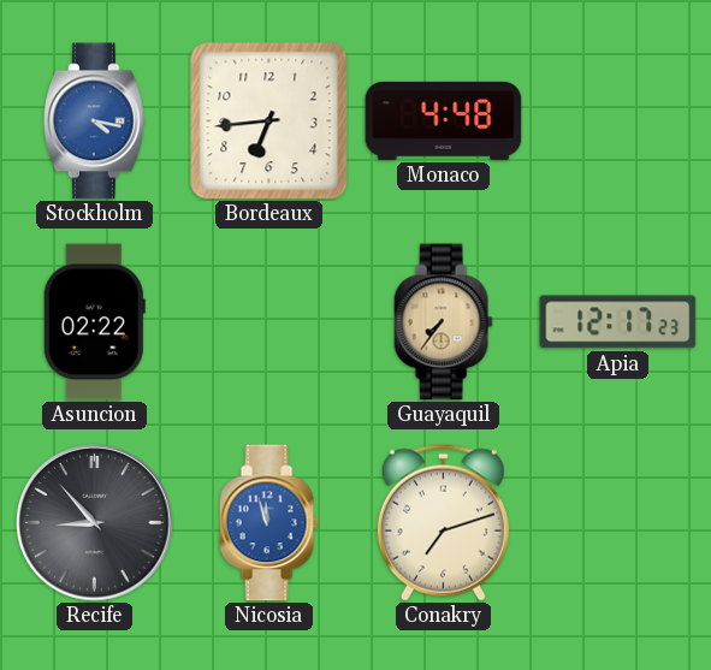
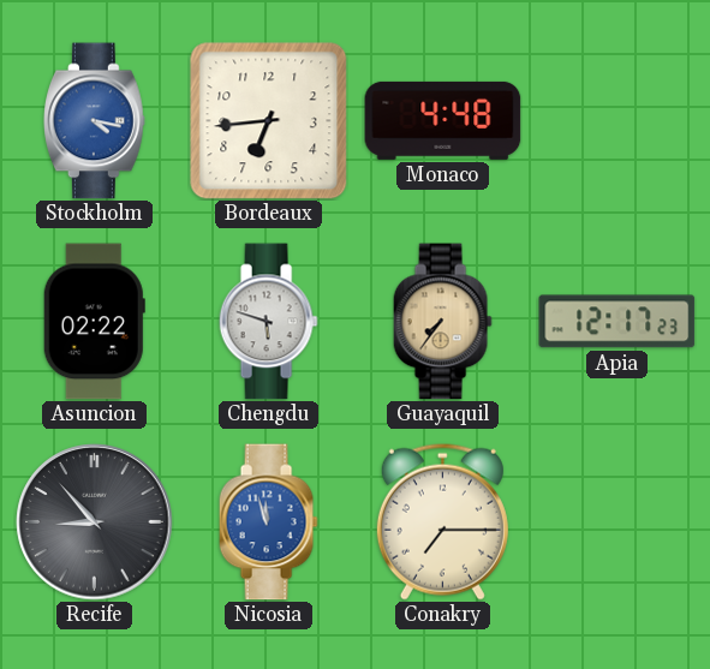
Chengdu: none -> 5:48 (268, 322)
Conakry: 7:12 -> 7:15 (442, 521)
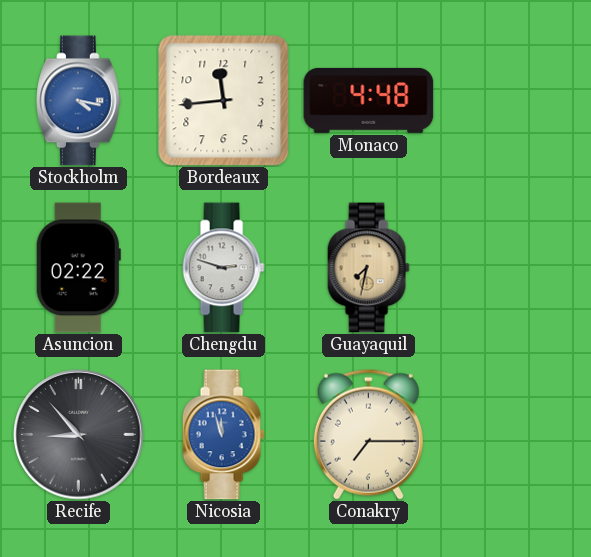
Bordeaux: 6:44 -> 11:44 (224, 101)
Chengdu: 5:48 -> 2:48 (223, 268)
Guayaquil: 7:36 -> 7:32 (368, 268)
Apia: 12:17 -> none (617, 322)
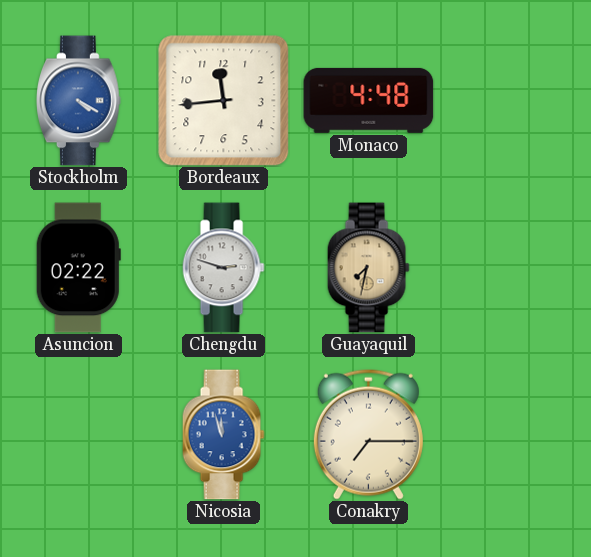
Stockholm: 4:17 -> 4:20 (79, 101)
Recife: 8:53 -> none (79, 435)
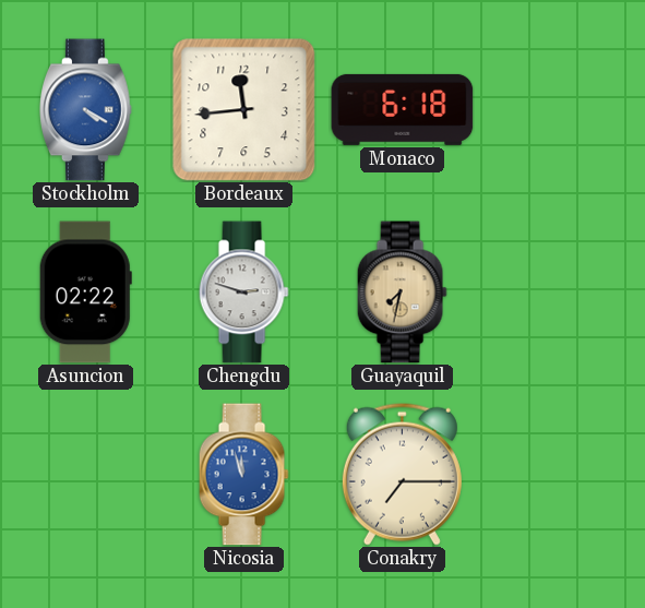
Monaco: 4:48 -> 6:18 (403, 109)
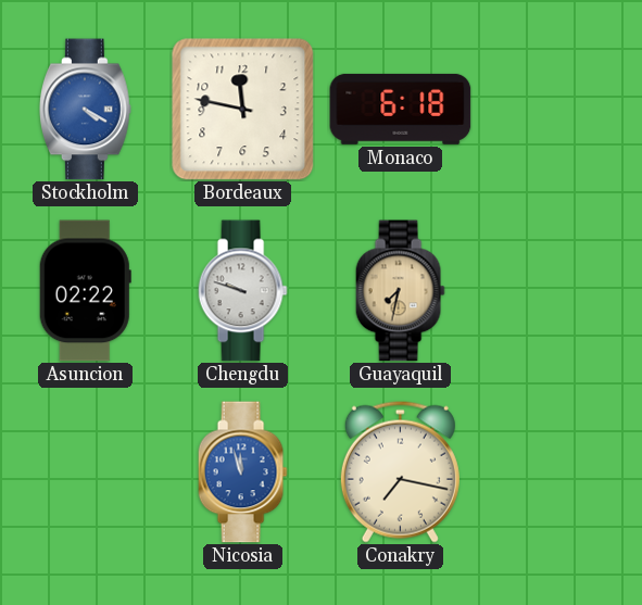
Bordeaux: 11:44 -> 11:47 (243, 110)
Chengdu: 2:48 -> 9:48 (242, 291)
Conakry: 7:15 -> 7:17 (400, 471)
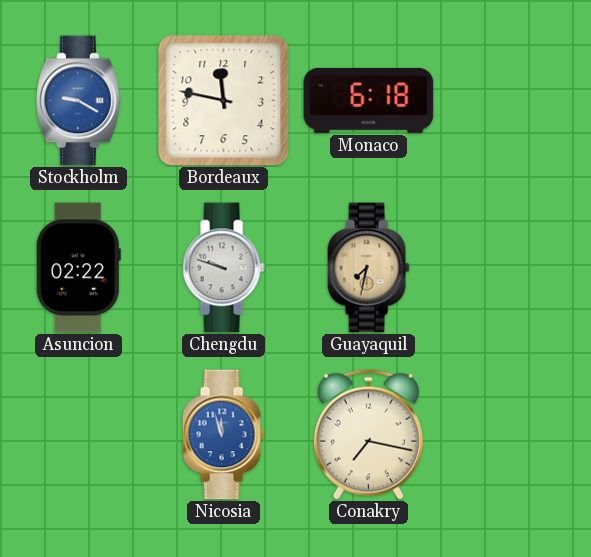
Stockholm: 4:20 -> 9:20 (79, 101)
